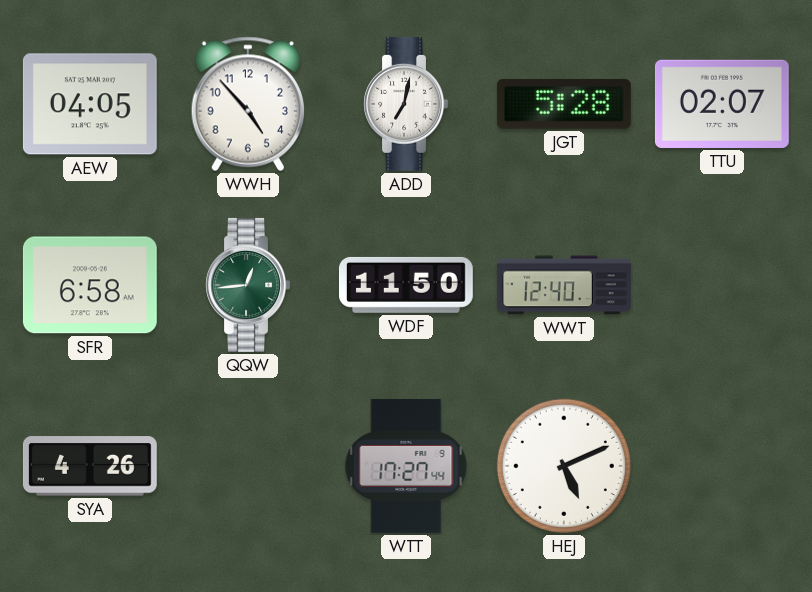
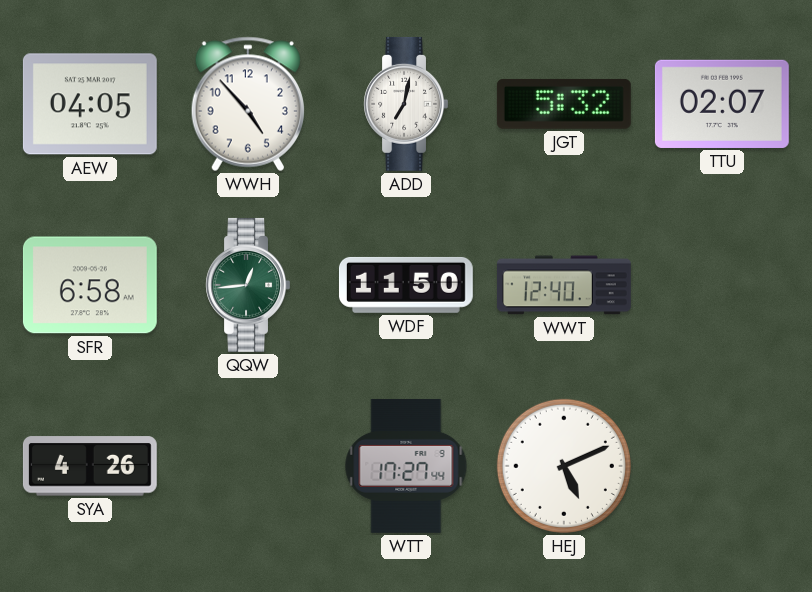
JGT: 5:28 -> 5:32 (564, 104)
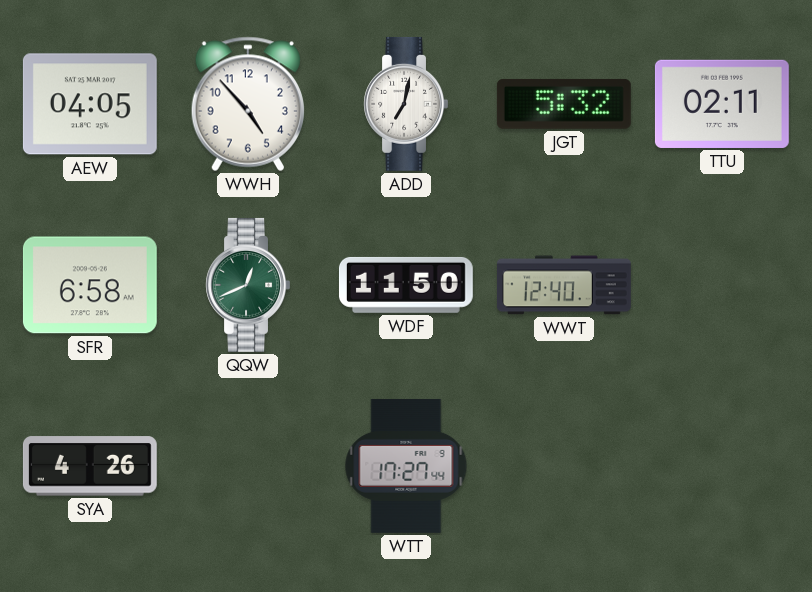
TTU: 02:07 -> 02:11 (722, 104)
QQW: 12:44 -> 12:41 (248, 285)
HEJ: 5:11 -> none (564, 466)
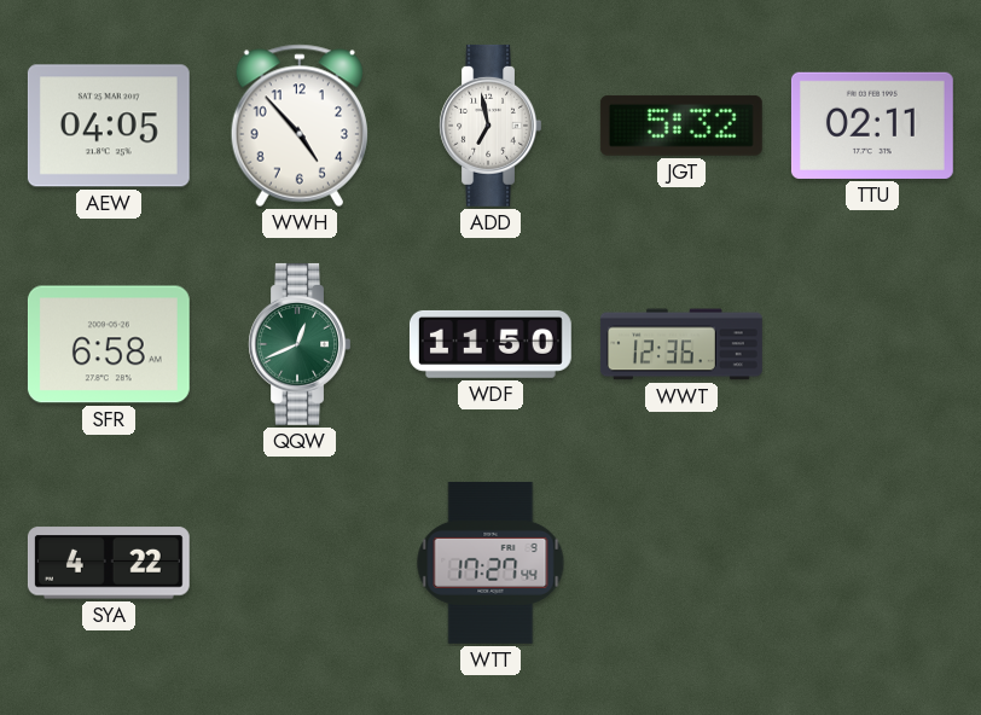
ADD: 7:02 -> 6:58 (490, 126)
WWT: 12:40 -> 12:36 (681, 344)
SYA: 4:26 -> 4:22 (109, 563)
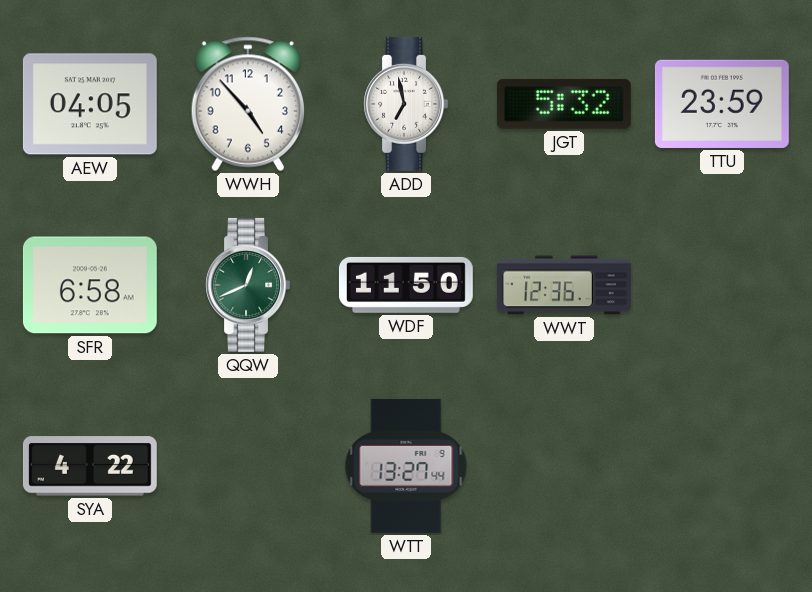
TTU: 02:11 -> 23:59 (722, 104)
WTT: 17:27 -> 13:27 (406, 466)
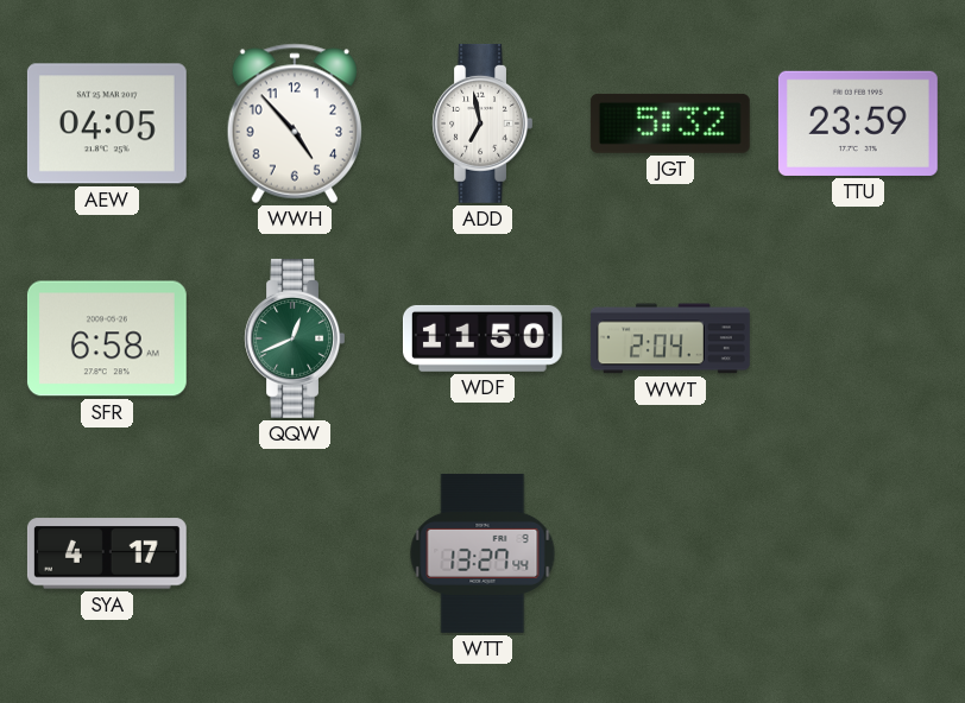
WWT: 12:36 -> 2:04 (670, 338)
SYA: 4:22 -> 4:17 (107, 553)
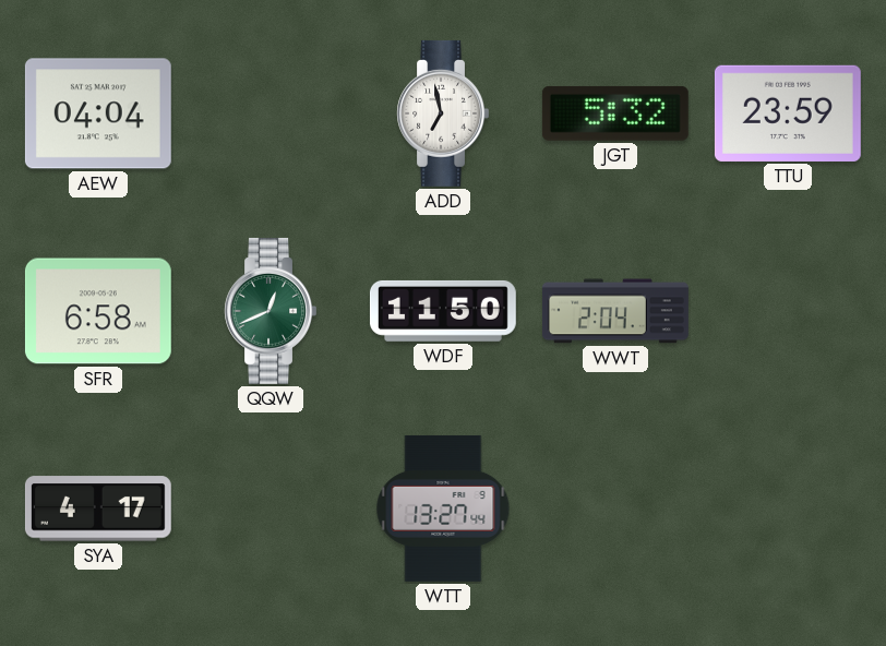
AEW: 04:05 -> 04:04 (98, 113)
WWH: 4:53 -> none (294, 123)
